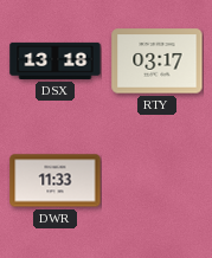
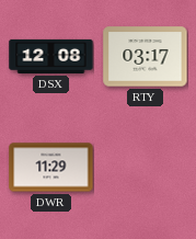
DSX: 13:18 -> 12:08 (51, 56)
DWR: 11:33 -> 11:29 (51, 168)
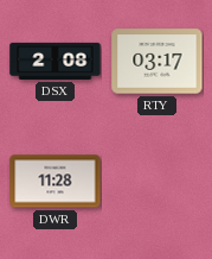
DSX: 12:08 -> 2:08 (56, 61)
DWR: 11:29 -> 11:28 (56, 182)
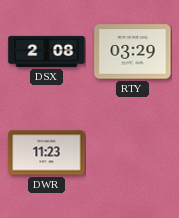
RTY: 03:17 -> 03:29 (133, 52)
DWR: 11:28 -> 11:23 (47, 153)
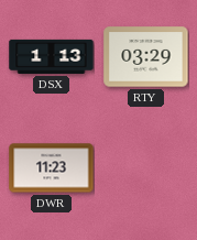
DSX: 2:08 -> 1:13 (52, 56)
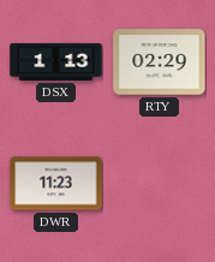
RTY: 03:29 -> 02:29 (160, 62)
